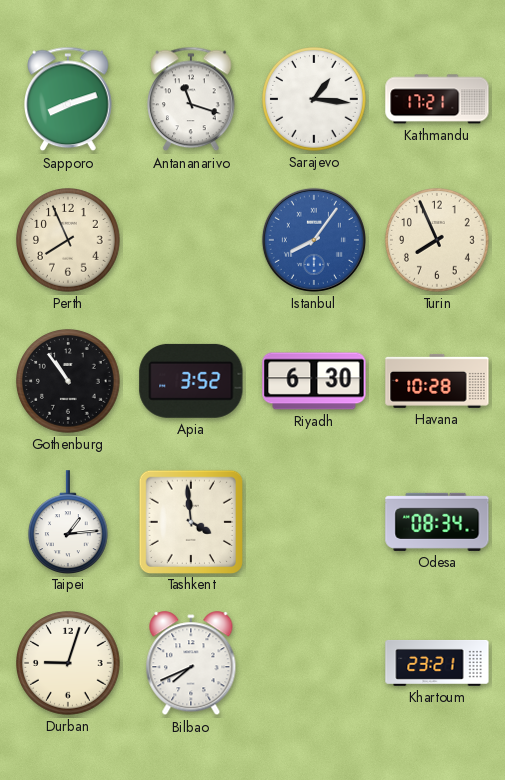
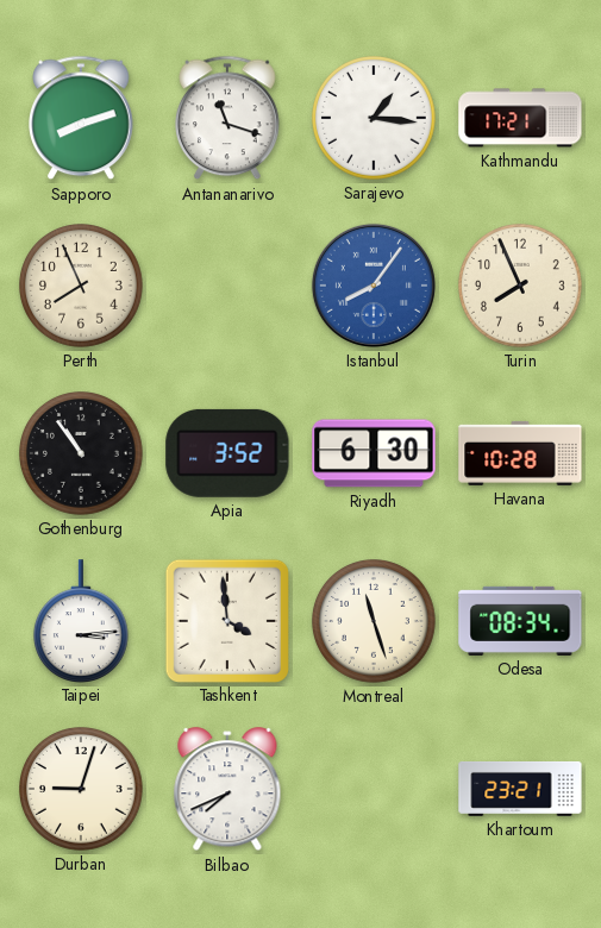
Taipei: 1:14 -> 3:14 (81, 621)
Montreal: none -> 11:27 (375, 622)
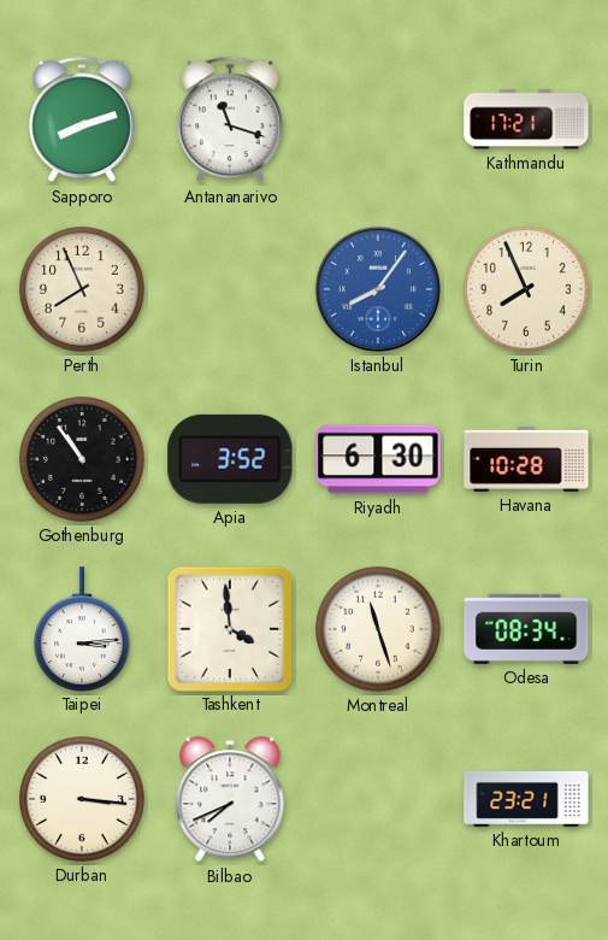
Sarajevo: 1:16 -> none (375, 119)
Durban: 9:03 -> 3:16 (83, 800)
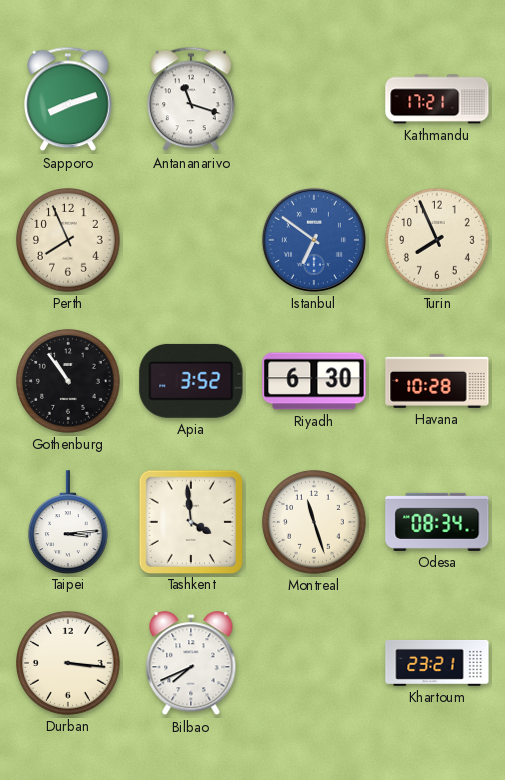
Istanbul: 8:06 -> 6:51 (314, 240)
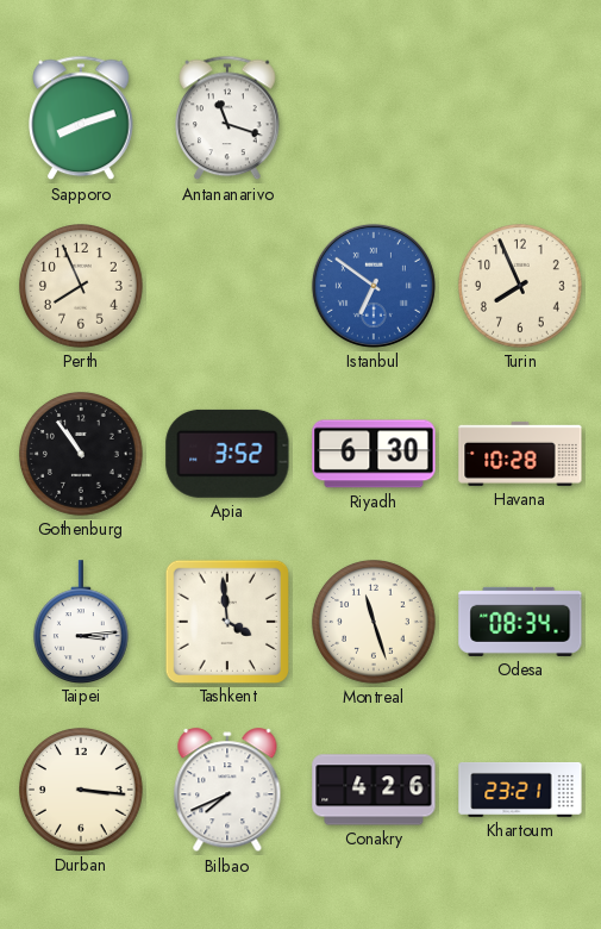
Kathmandu: 17:21 -> none (437, 99)
Conakry: none -> 4:26 (374, 790)
